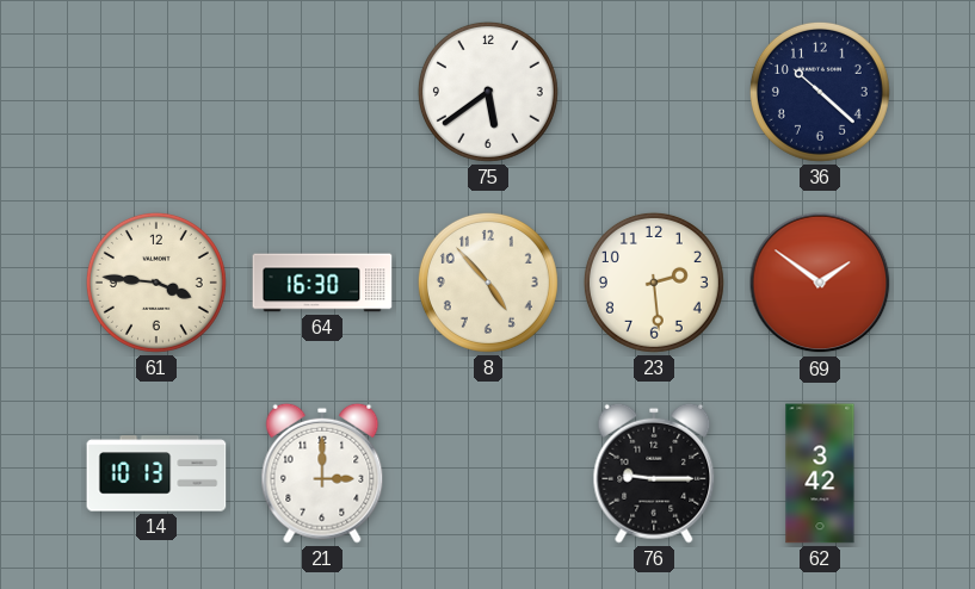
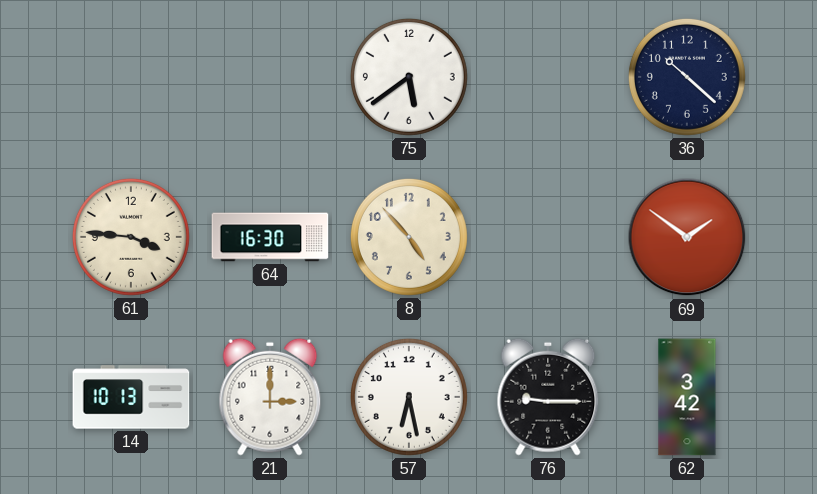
23: 2:29 -> none (654, 283)
57: none -> 6:28 (409, 397)
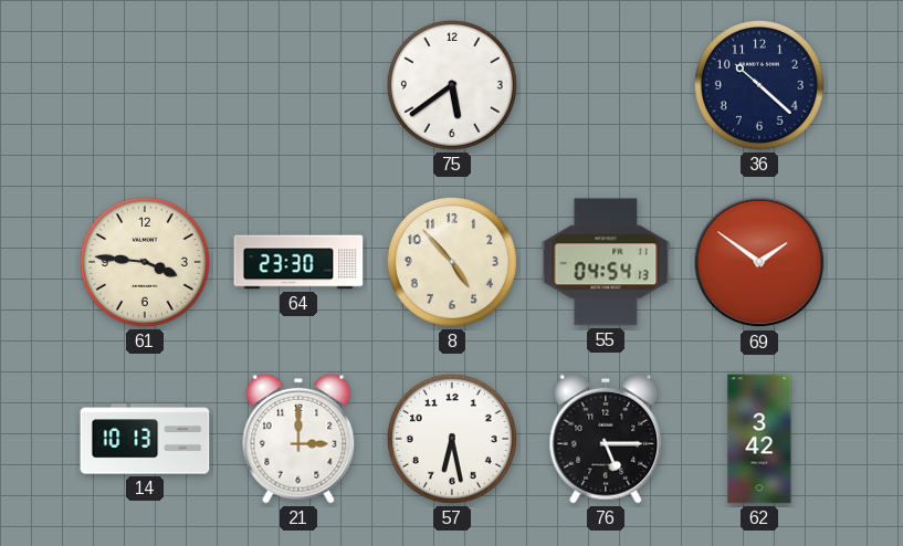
64: 16:30 -> 23:30 (298, 262)
55: none -> 04:54 (606, 262)
76: 9:15 -> 5:15 (606, 439)
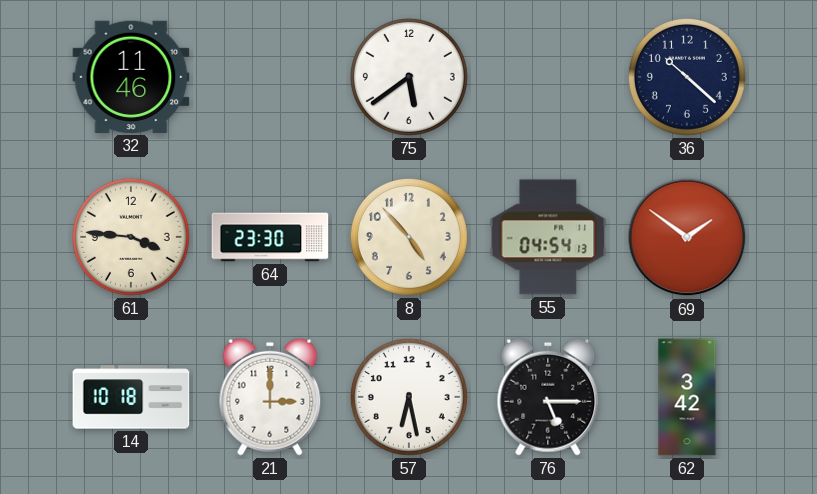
32: none -> 11:46 (131, 77)
14: 10:13 -> 10:18 (131, 397)
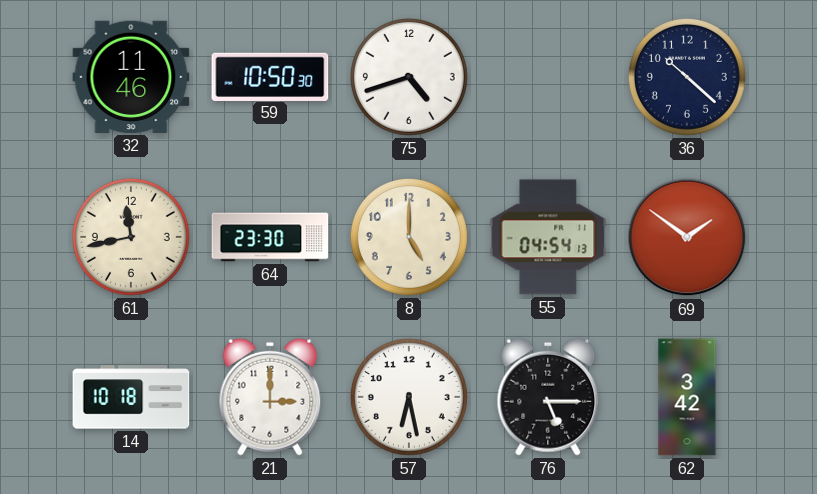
59: none -> 10:50 (270, 76)
75: 5:39 -> 4:42 (409, 77)
61: 3:46 -> 11:43 (131, 237)
8: 4:53 -> 5:00 (409, 237)
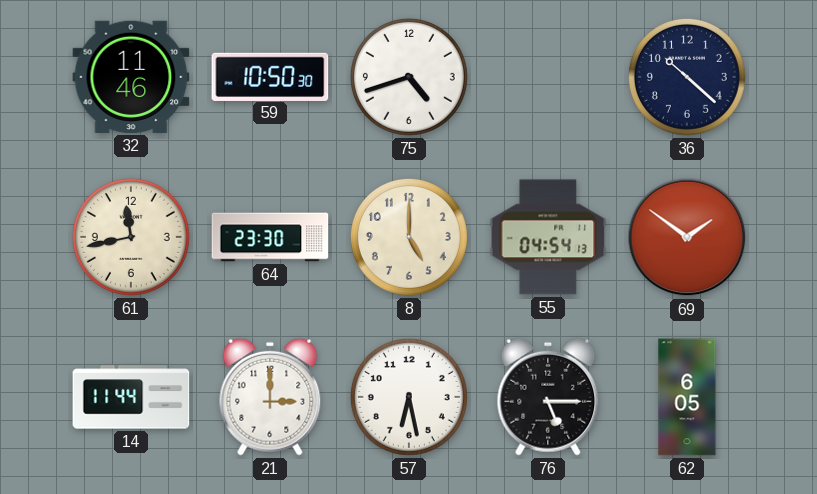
14: 10:18 -> 11:44 (131, 397)
62: 3:42 -> 6:05 (687, 397)
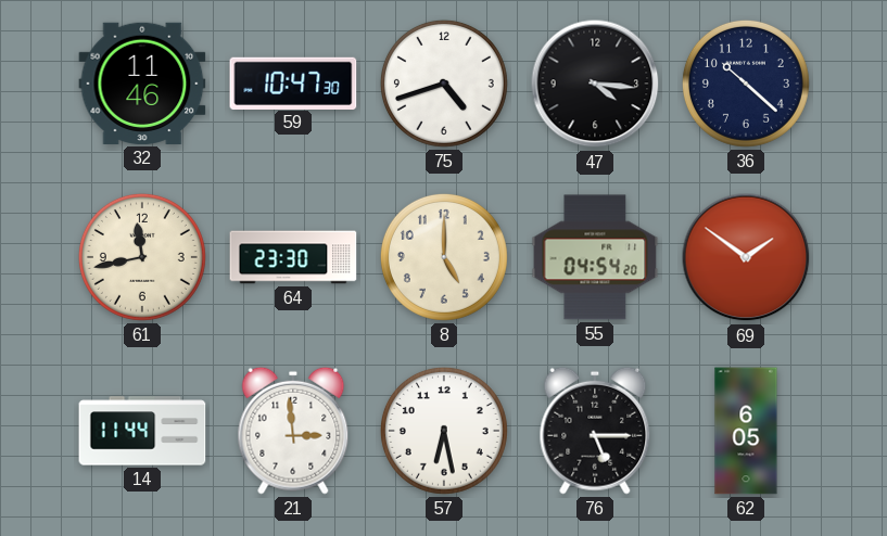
59: 10:50 -> 10:47 (293, 82)
47: none -> 4:16 (595, 84)
55: 04:54:13 -> 04:54:20 (595, 257)
21: 3:00 -> 2:59 (293, 431)
